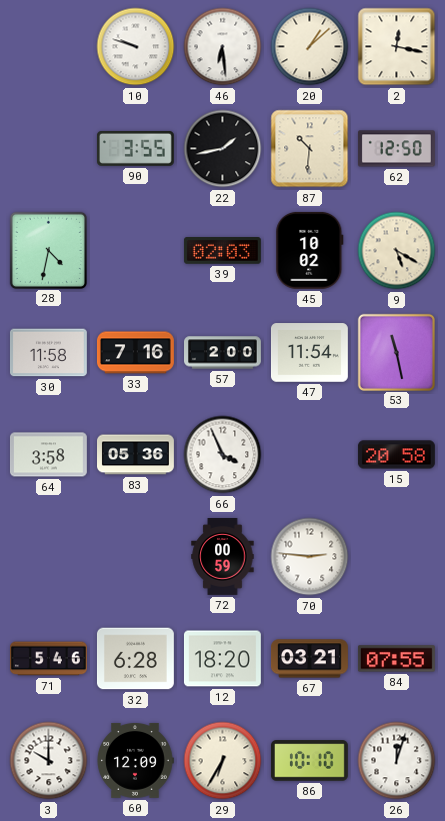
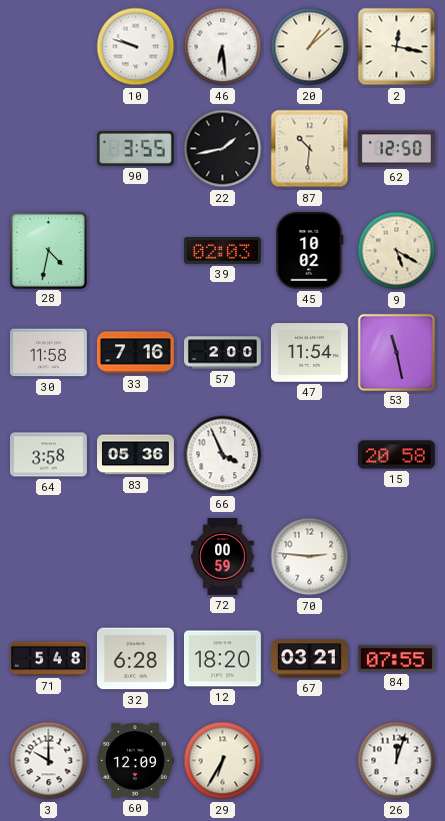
71: 5:46 -> 5:48 (49, 659)
86: 10:10 -> none (309, 761)
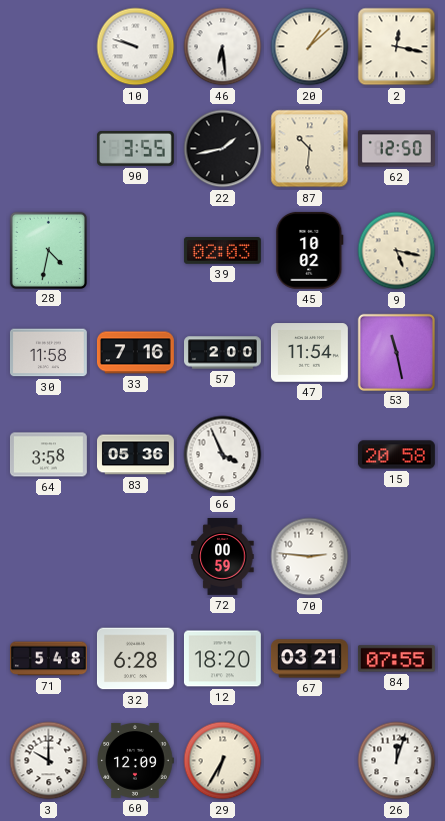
9: 5:20 -> 5:17 (397, 251)
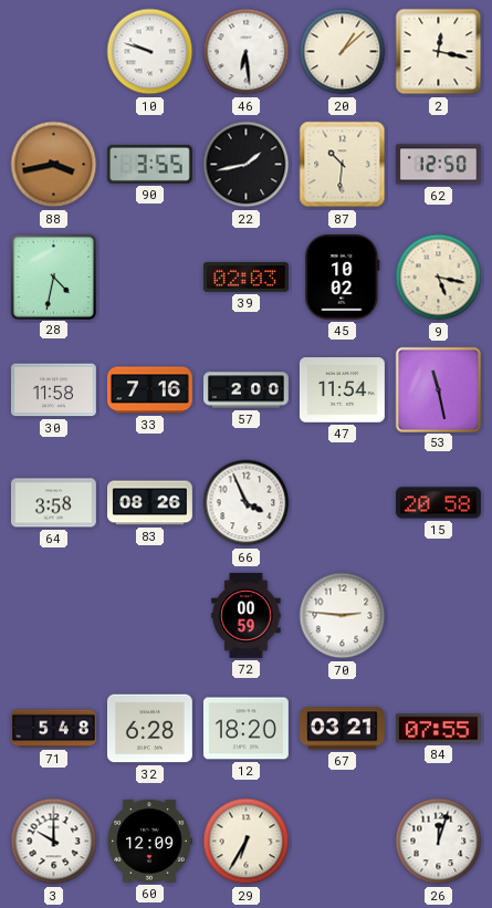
88: none -> 3:43 (54, 165)
83: 05:36 -> 08:26 (150, 503)
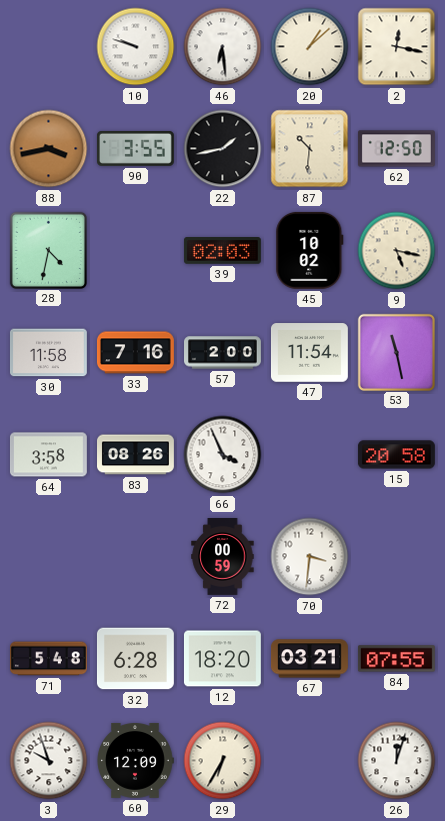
70: 2:46 -> 3:31 (310, 557)
3: 10:00 -> 9:57 (49, 761)
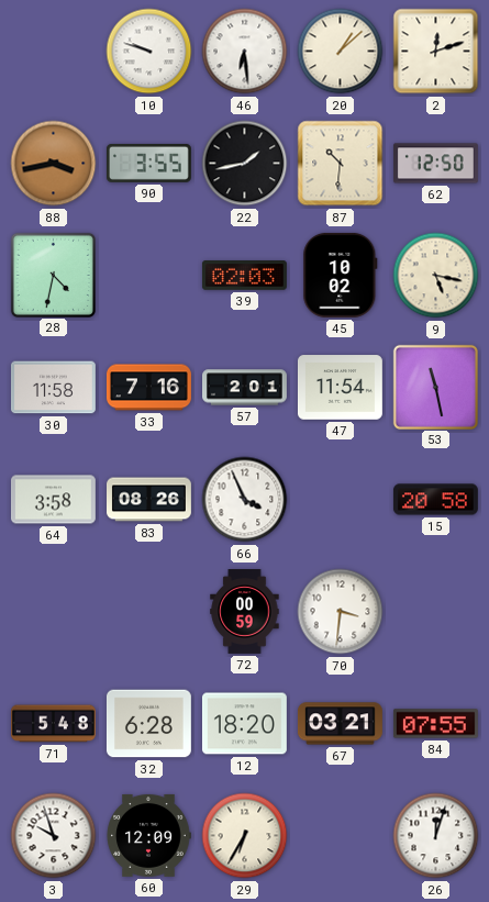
2: 12:17 -> 12:12 (436, 52)
57: 2:00 -> 2:01 (245, 388)
